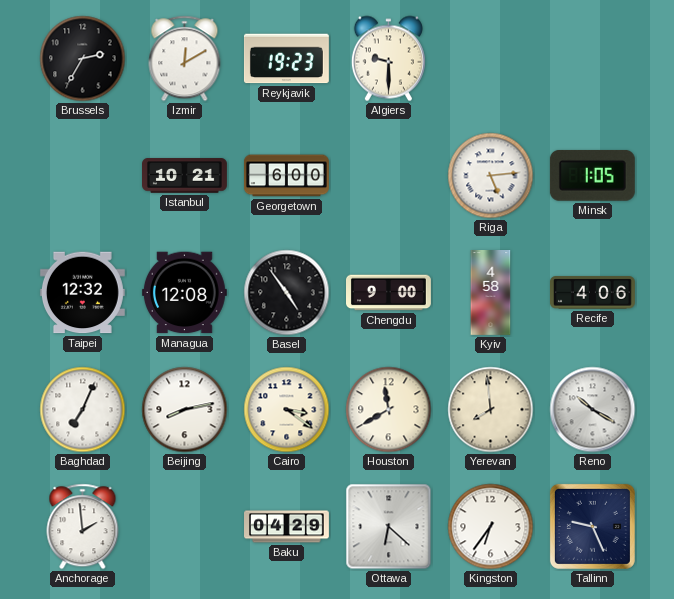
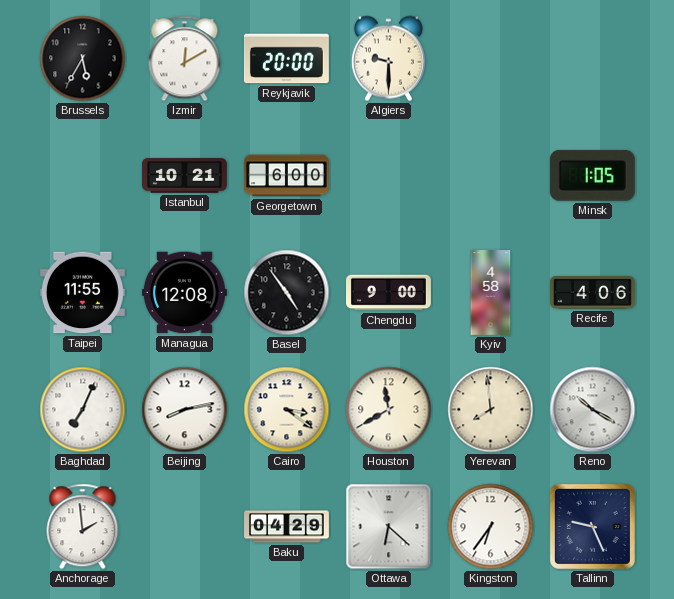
Brussels: 2:35 -> 5:35 (83, 59)
Reykjavik: 19:23 -> 20:00 (286, 59)
Riga: 5:14 -> none (491, 176)
Taipei: 12:32 -> 11:55 (82, 293)
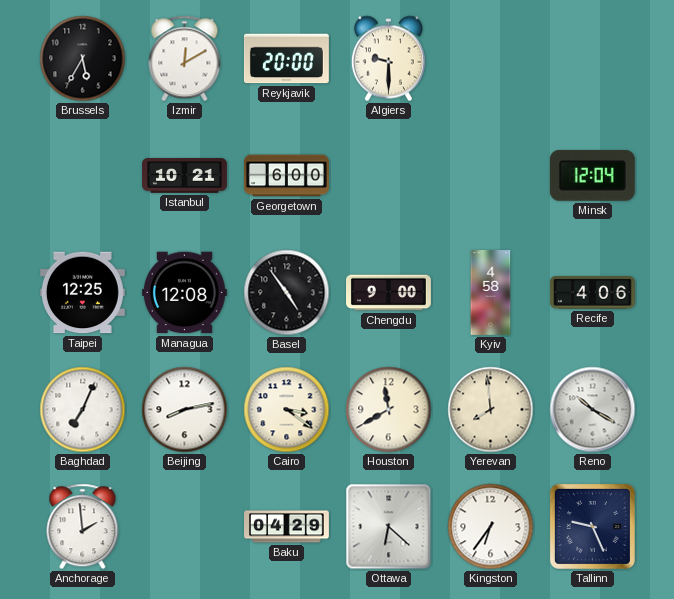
Minsk: 1:05 -> 12:04 (592, 175)
Taipei: 11:55 -> 12:25 (82, 293)
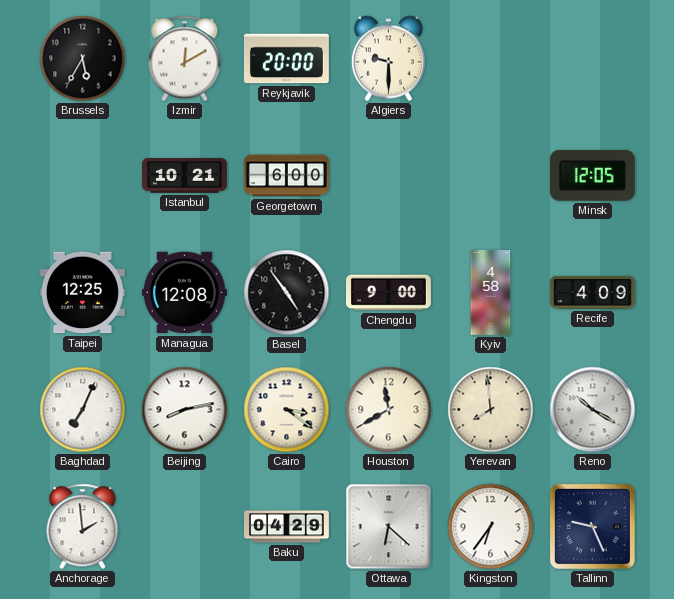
Minsk: 12:04 -> 12:05 (592, 175)
Recife: 4:06 -> 4:09 (592, 293)
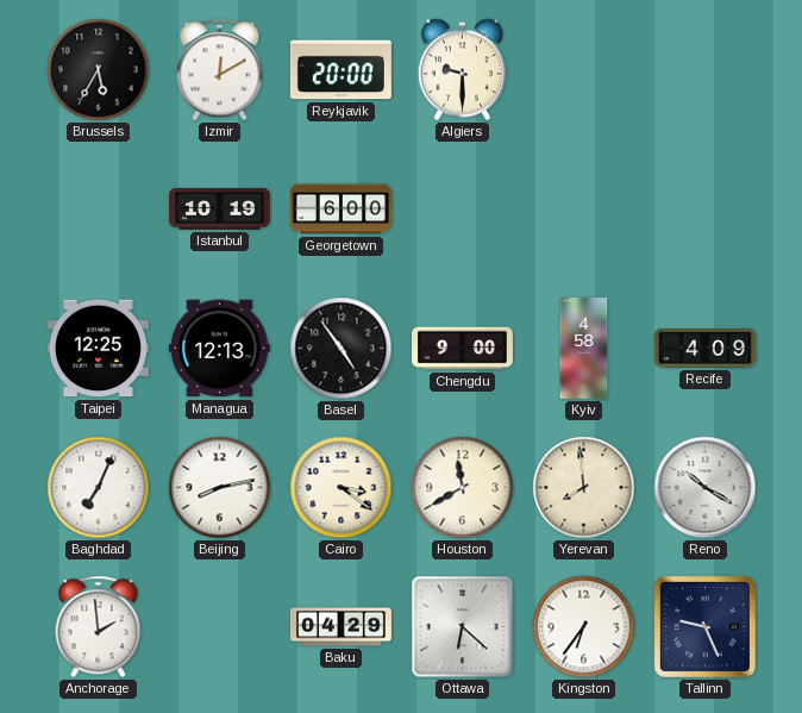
Istanbul: 10:21 -> 10:19 (220, 209)
Minsk: 12:05 -> none (592, 175)
Managua: 12:08 -> 12:13 (219, 349)
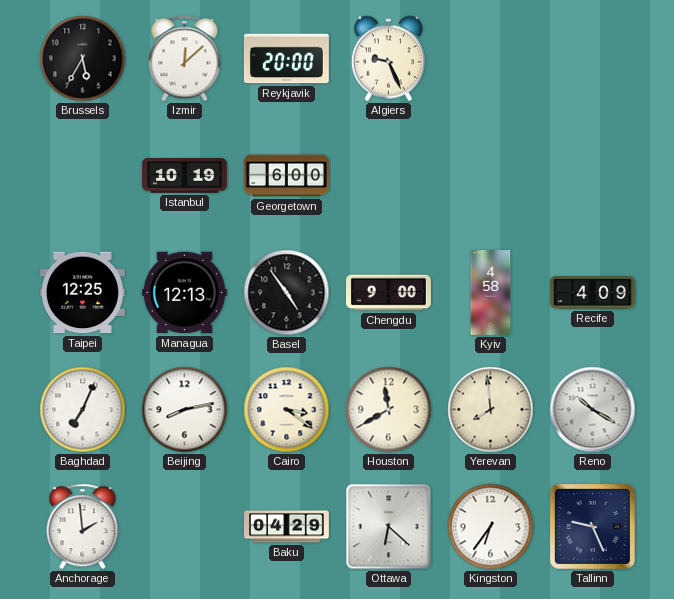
Izmir: 12:10 -> 12:08 (185, 59)
Algiers: 9:30 -> 9:26 (388, 59)
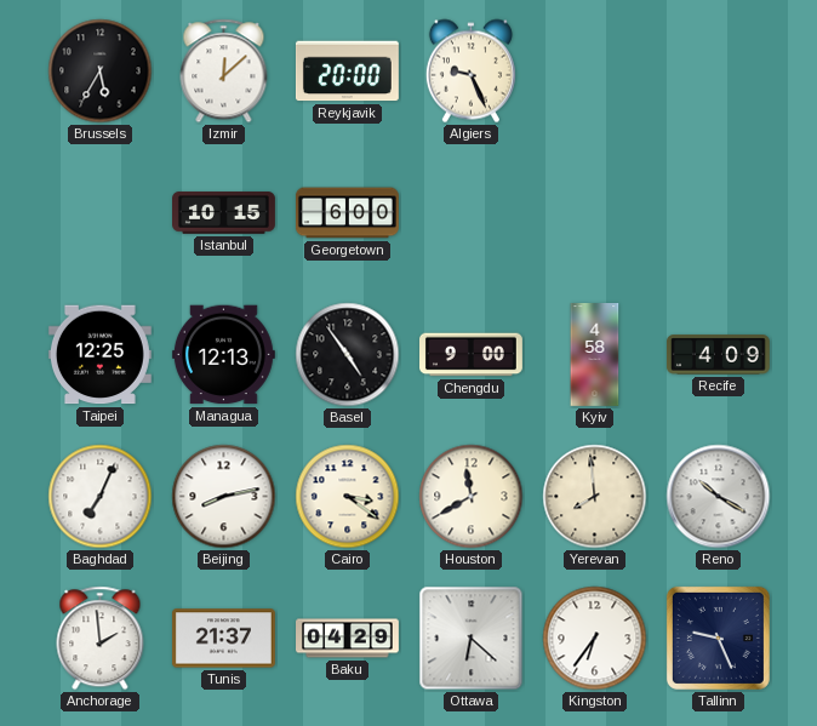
Istanbul: 10:19 -> 10:15 (224, 213)
Tunis: none -> 21:37 (223, 639)
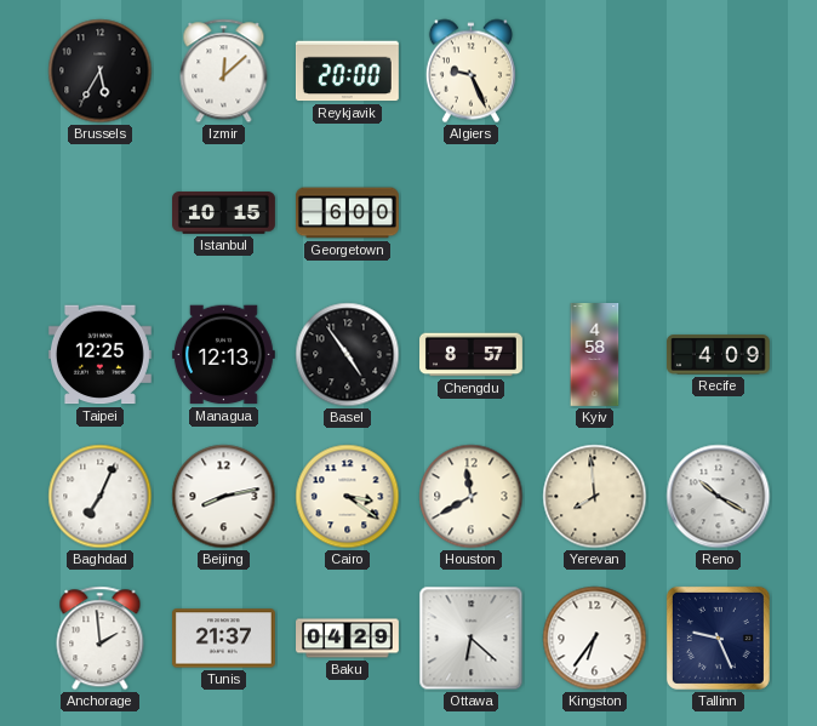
Chengdu: 9:00 -> 8:57 (472, 355)
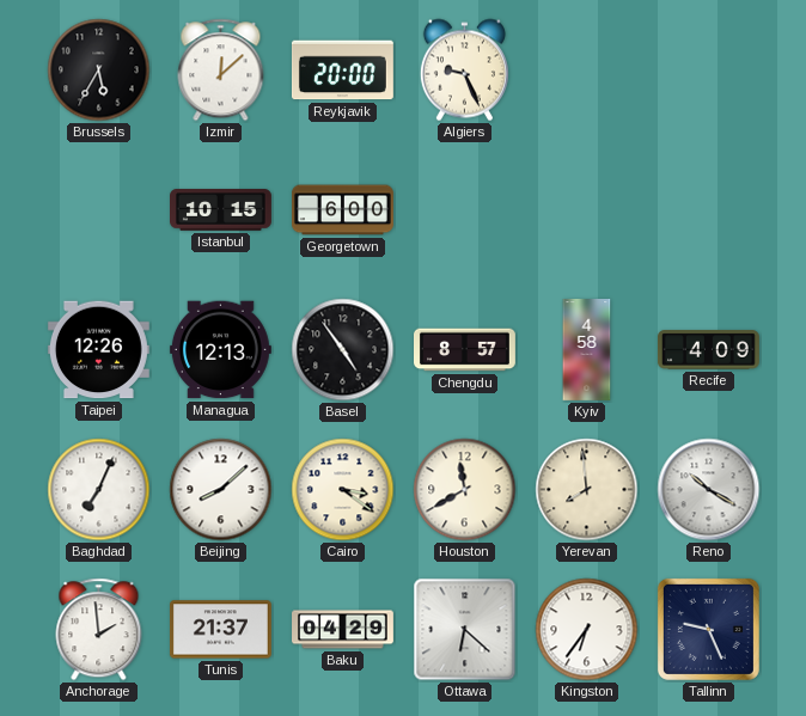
Taipei: 12:25 -> 12:26 (98, 350)
Beijing: 8:13 -> 8:08 (221, 490)
